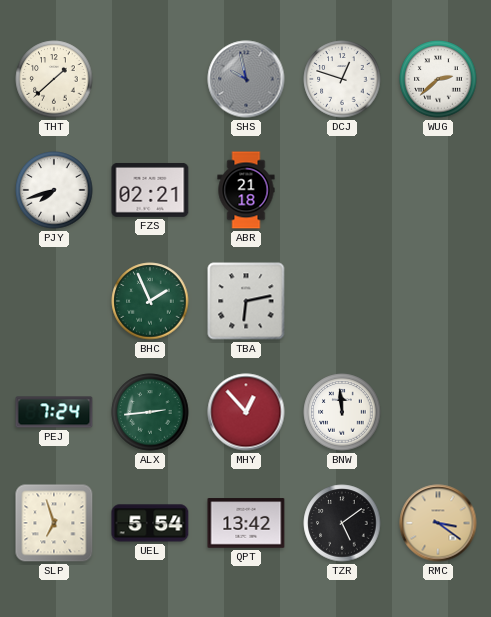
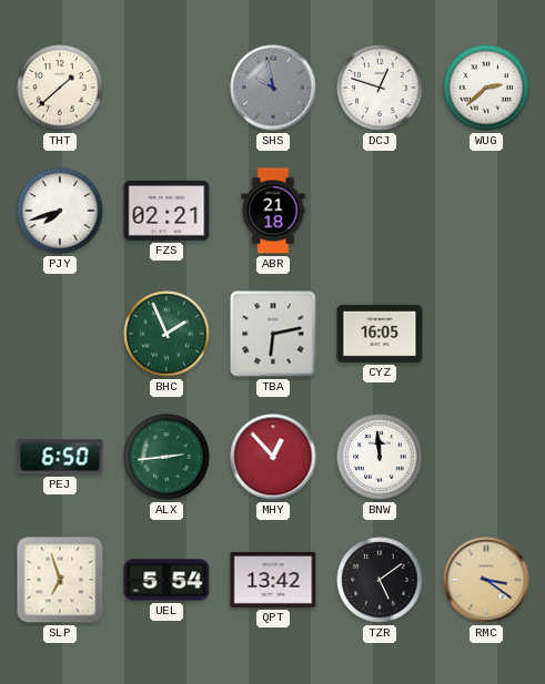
CYZ: none -> 16:05 (380, 334)
PEJ: 7:24 -> 6:50 (60, 457)
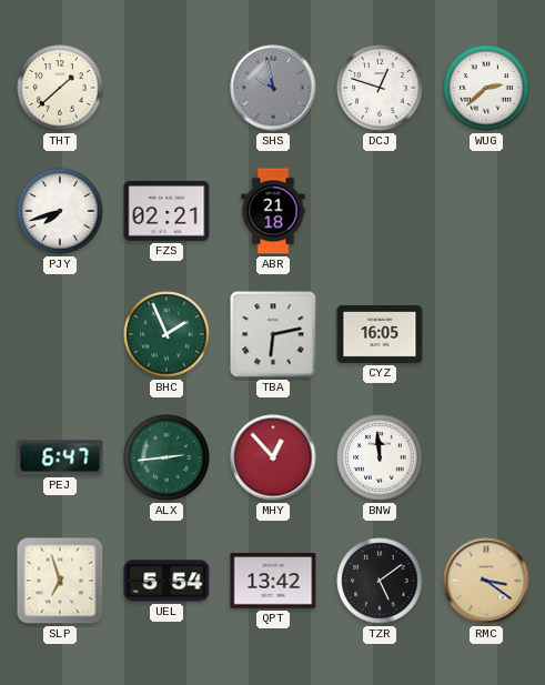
PEJ: 6:50 -> 6:47 (60, 457)
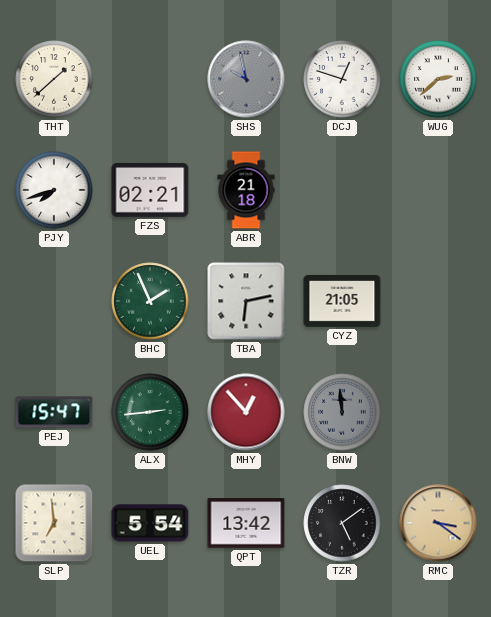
CYZ: 16:05 -> 21:05 (342, 301)
PEJ: 6:47 -> 15:47 (54, 412)
BNW dial: white -> grey (342, 412)
SLP: 6:57 -> 6:59 (54, 523)
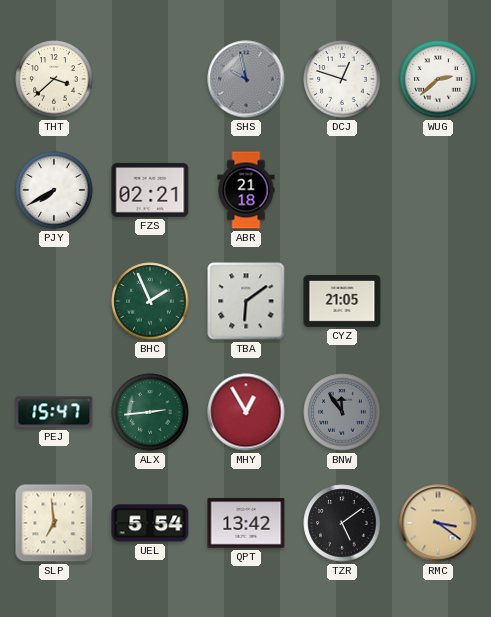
THT: 1:38 -> 3:38 (54, 79)
PJY: 7:42 -> 7:40 (54, 190)
TBA: 6:13 -> 6:09 (246, 301)
MHY: 12:53 -> 12:55 (246, 412)
BNW: 11:59 -> 11:54 (342, 412)
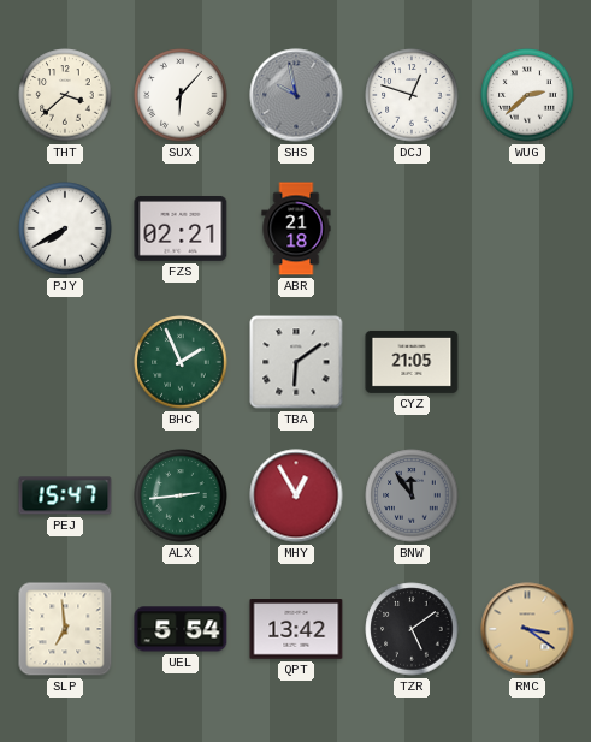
SUX: none -> 6:07 (181, 95)
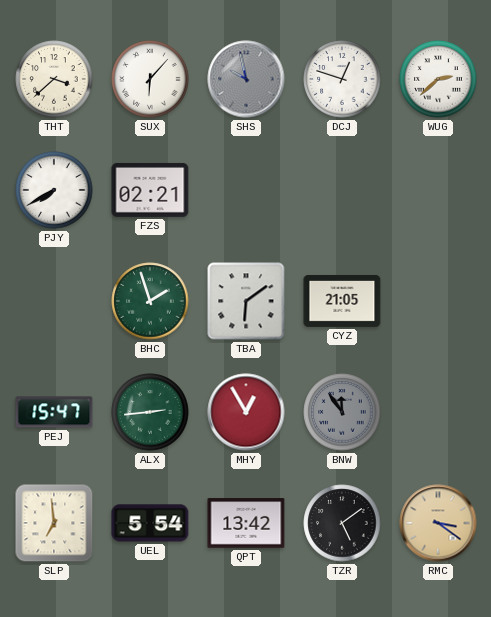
ABR: 21:18 -> none (296, 228)
BHC: 1:56 -> 1:57 (150, 301)
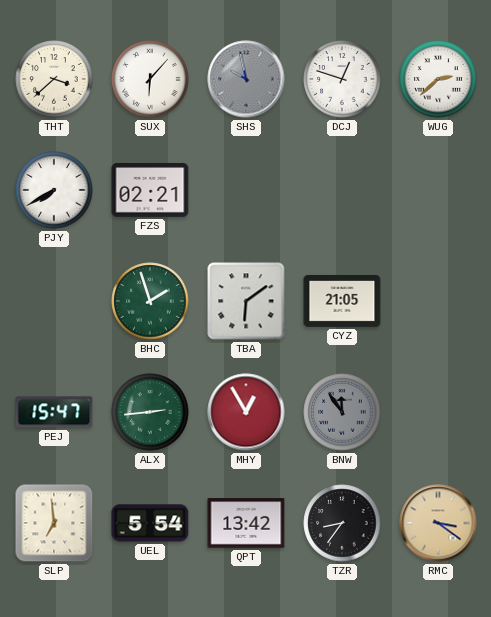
TZR: 5:09 -> 8:36 (342, 523)
